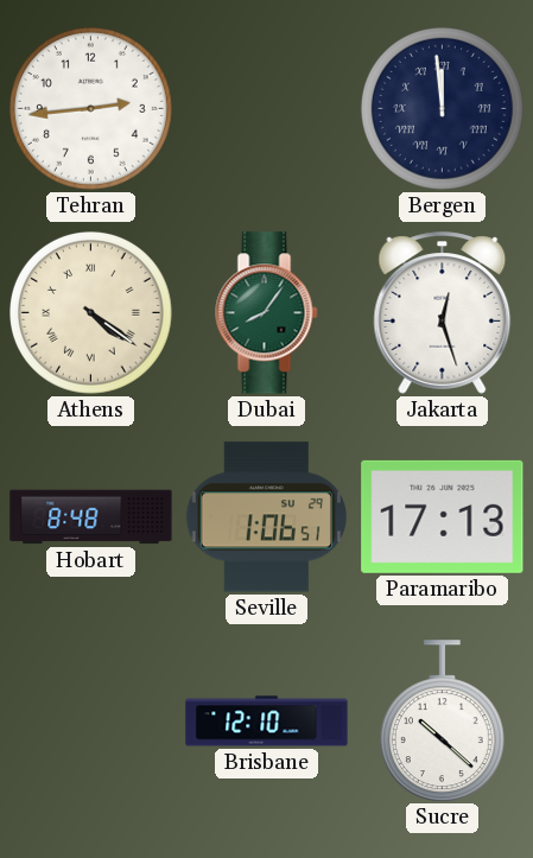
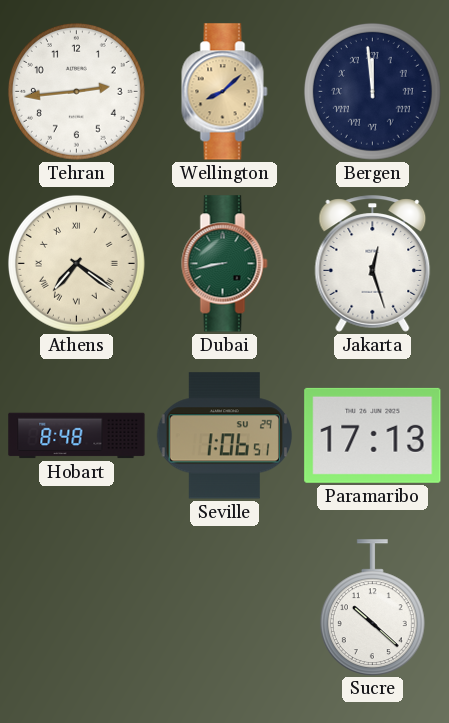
Wellington: none -> 8:08 (225, 92)
Athens: 4:21 -> 7:21 (76, 263)
Dubai: 8:06 -> 8:43 (225, 264)
Brisbane: 12:10 -> none (267, 722)
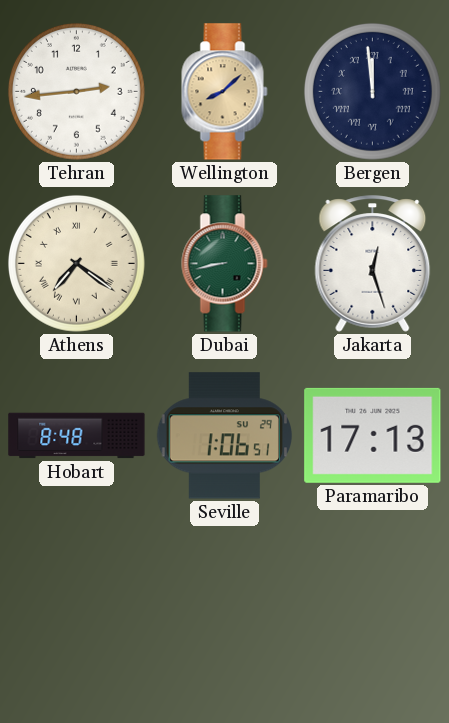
Sucre: 10:22 -> none (372, 607)
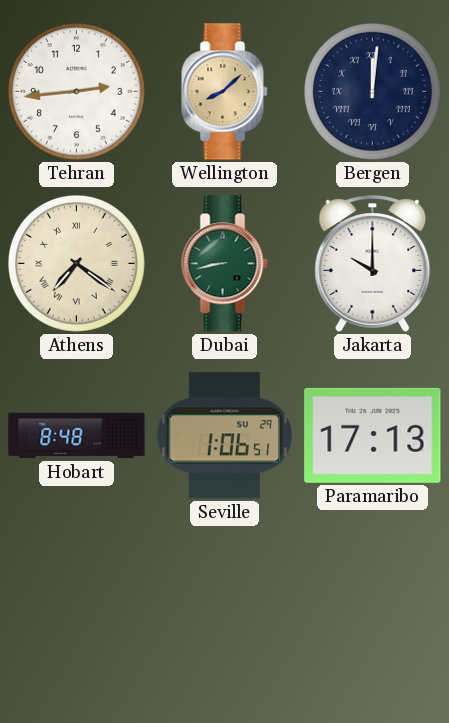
Bergen: 11:59 -> 12:01 (372, 91)
Jakarta: 12:27 -> 10:00 (373, 264)
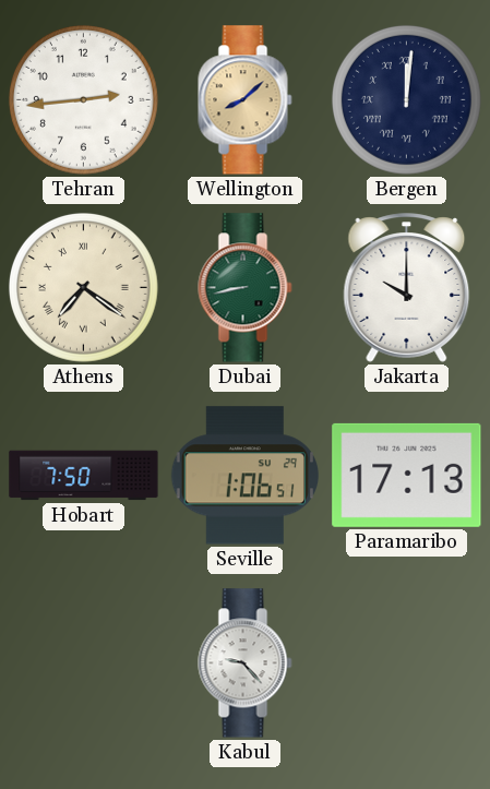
Hobart: 8:48 -> 7:50 (84, 476)
Kabul: none -> 9:23 (246, 664)
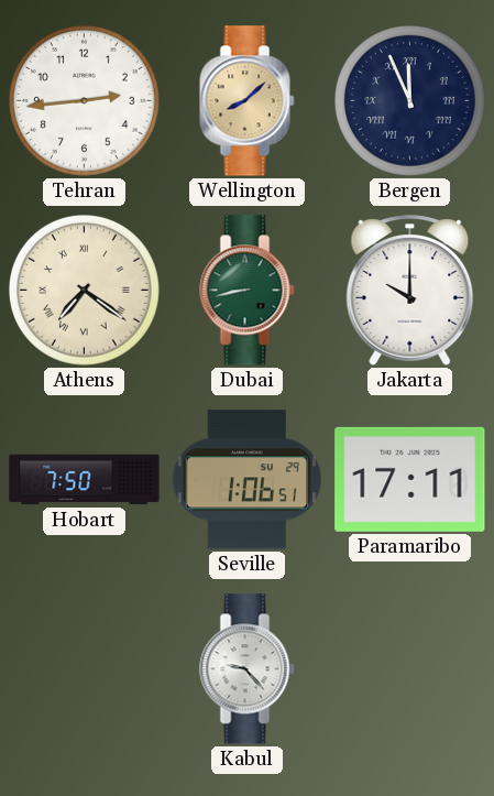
Bergen: 12:01 -> 11:56 (409, 100)
Paramaribo: 17:13 -> 17:11 (410, 479)
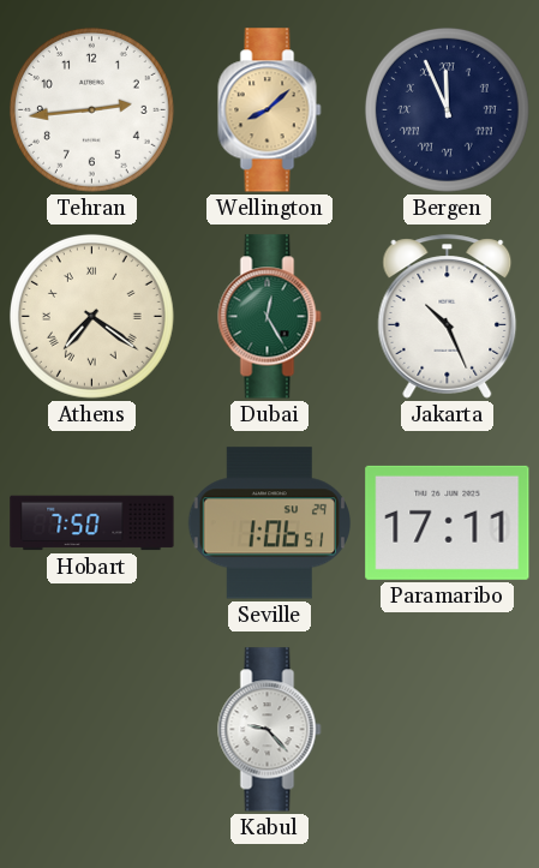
Dubai: 8:43 -> 12:25 (270, 317)
Jakarta: 10:00 -> 10:26 (448, 317)
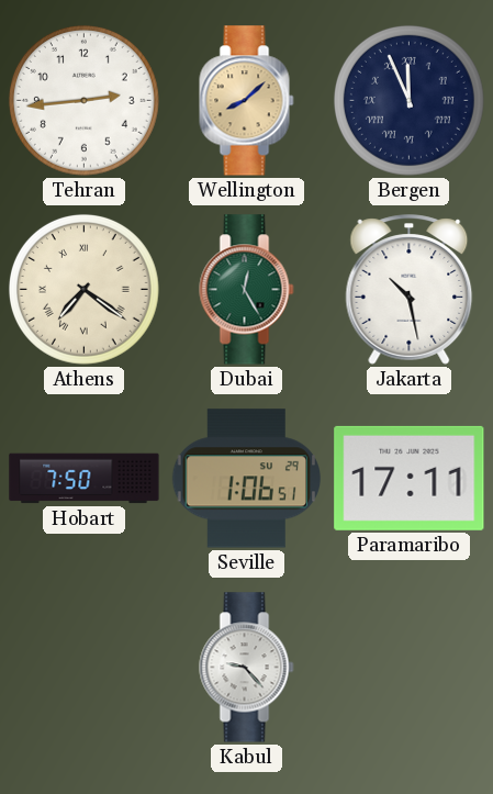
Jakarta: 10:26 -> 10:28 (410, 290)
